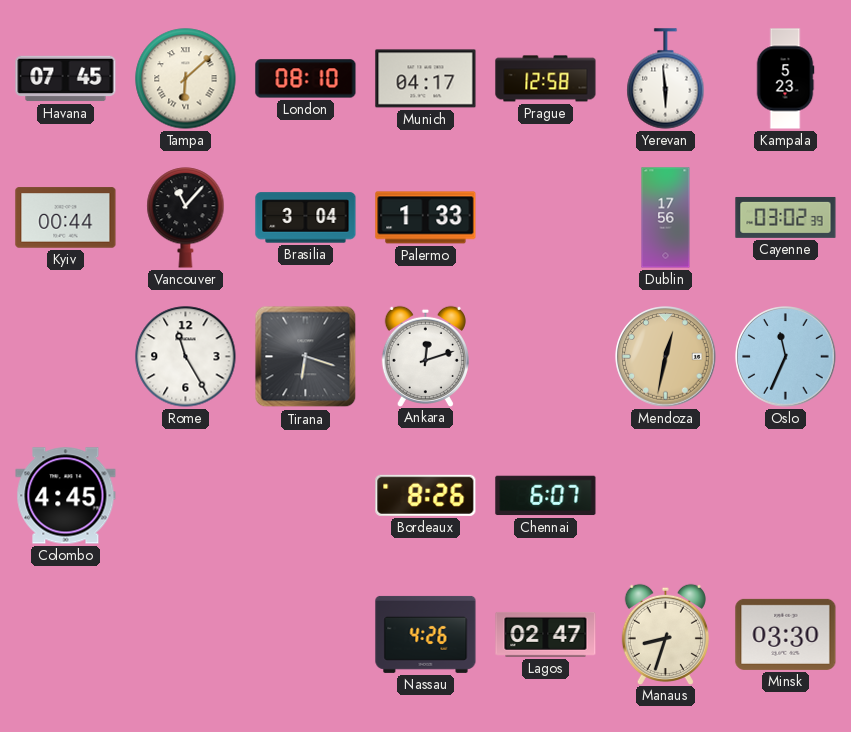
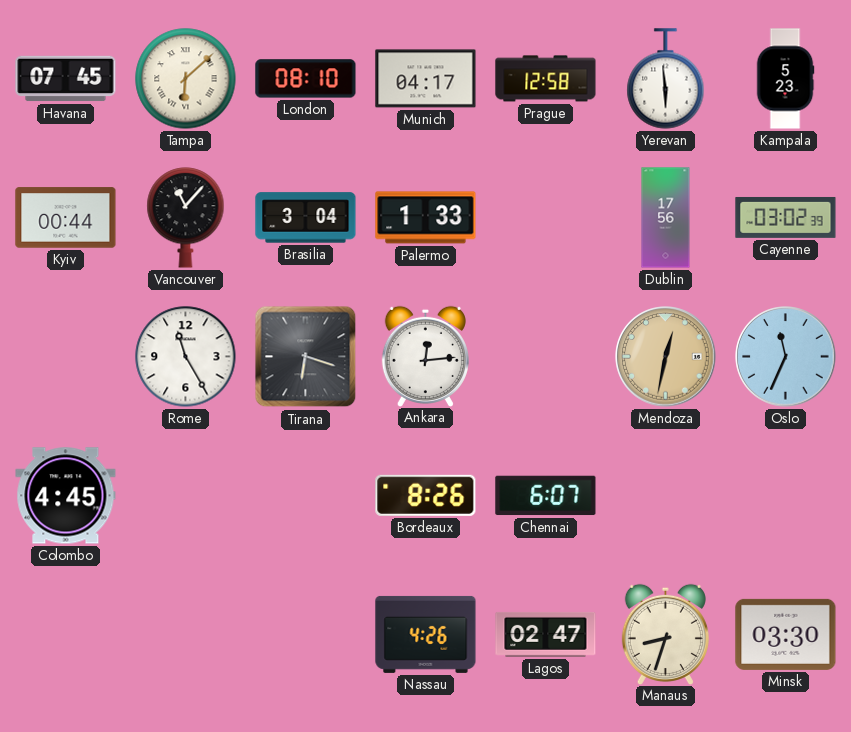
Ankara: 12:12 -> 12:14 (425, 356)
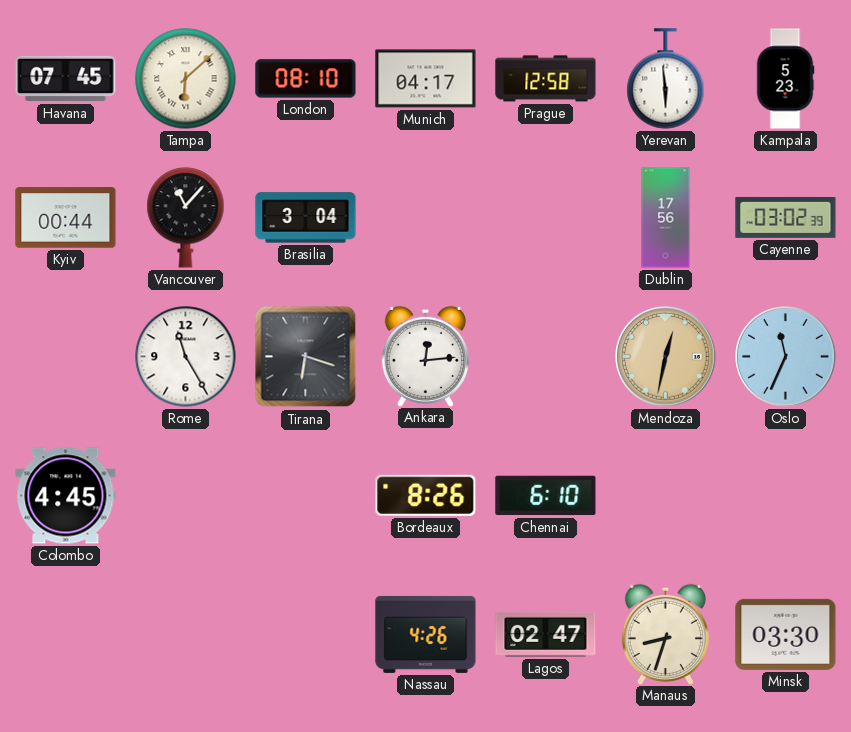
Palermo: 1:33 -> none (426, 218)
Chennai: 6:07 -> 6:10 (546, 496)
